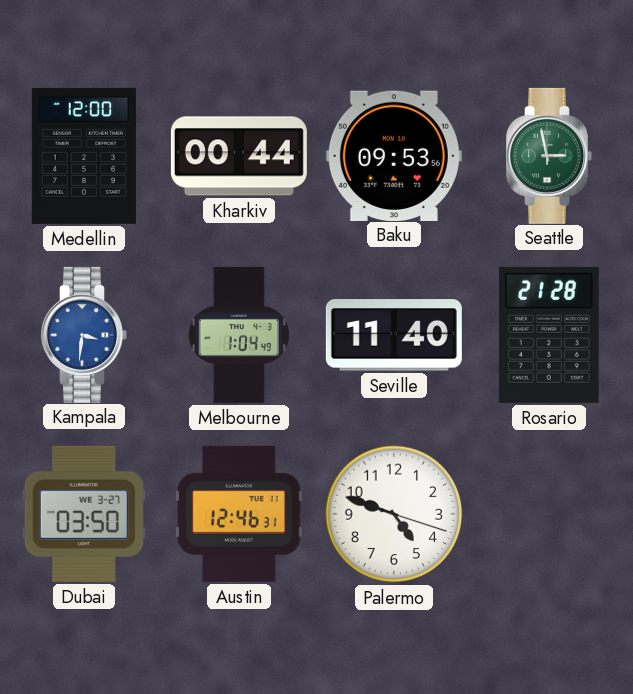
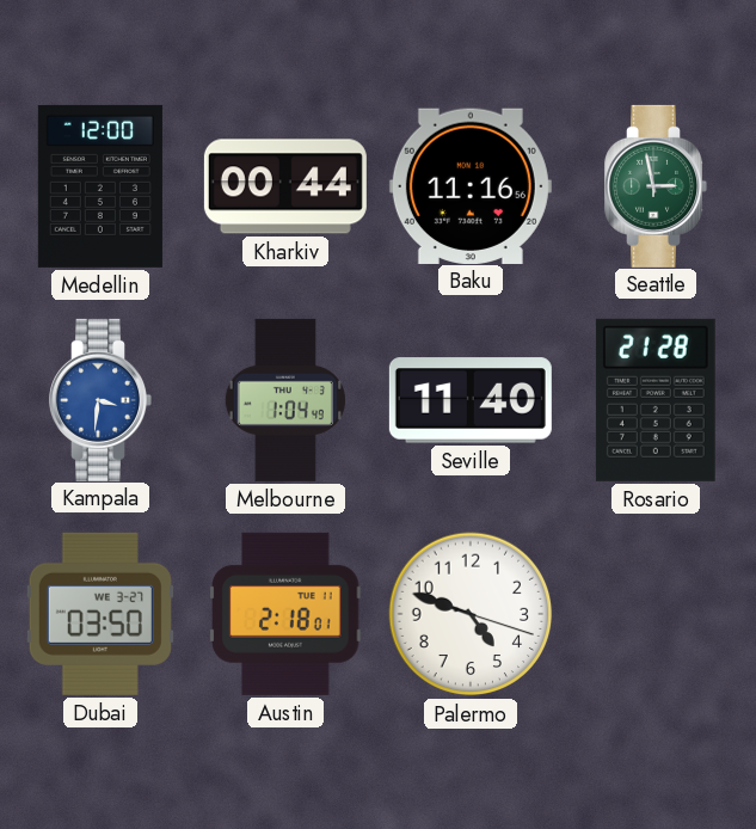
Baku: 09:53 -> 11:16 (471, 185)
Austin: 12:46 -> 2:18 (285, 614)
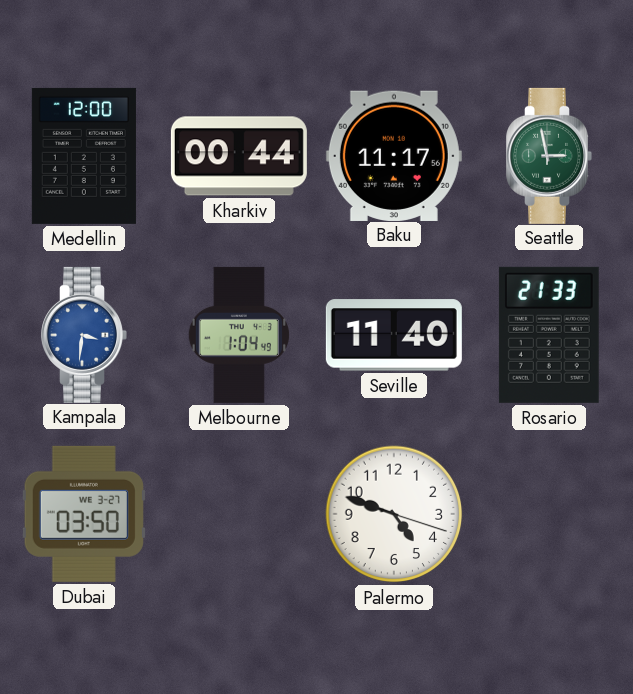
Baku: 11:16 -> 11:17 (394, 155)
Rosario: 21:28 -> 21:33 (549, 335)
Austin: 2:18 -> none (285, 614)
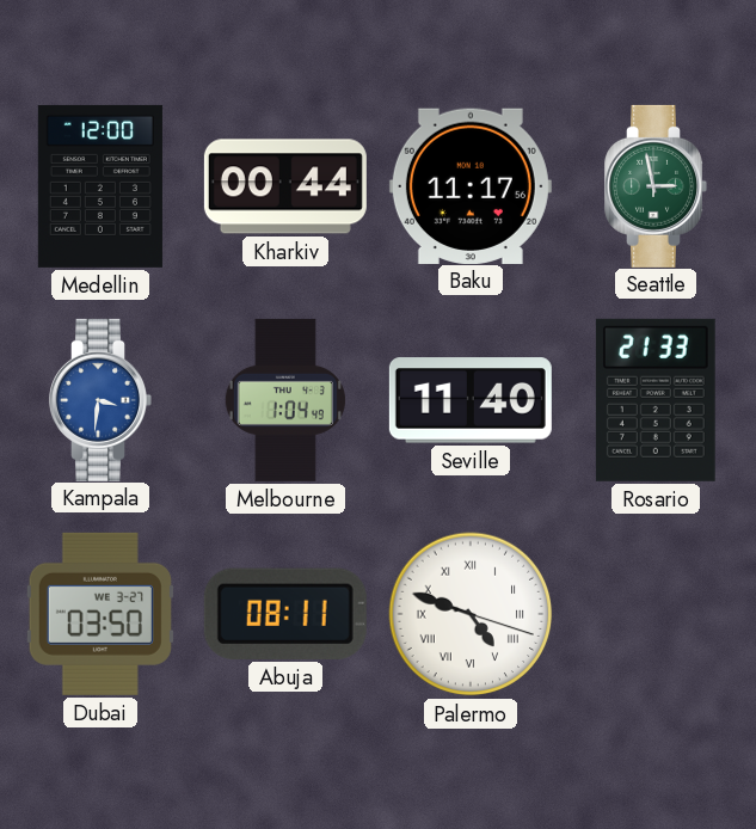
Abuja: none -> 08:11 (285, 614)
Palermo numerals: Arabic -> Roman (471, 614)
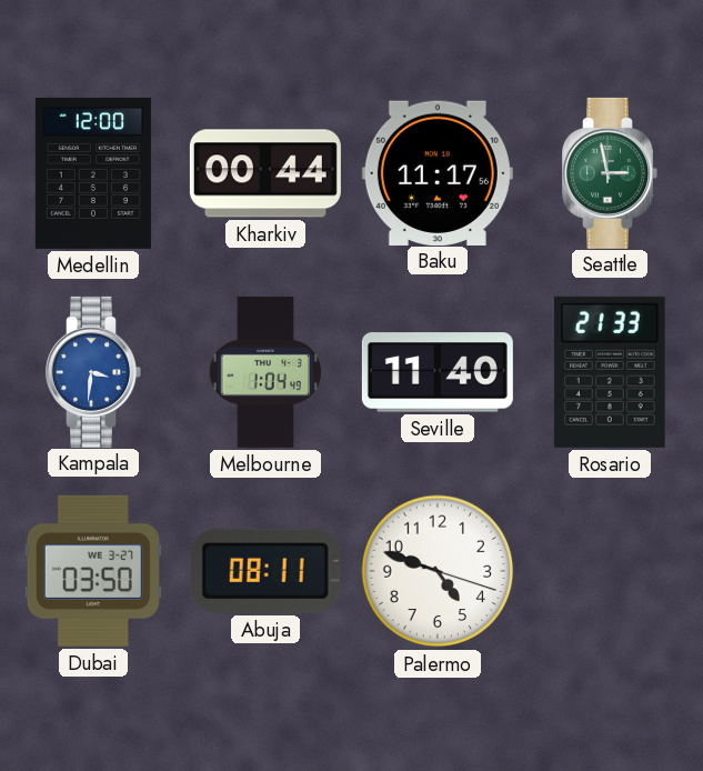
Palermo numerals: Roman -> Arabic (438, 571)
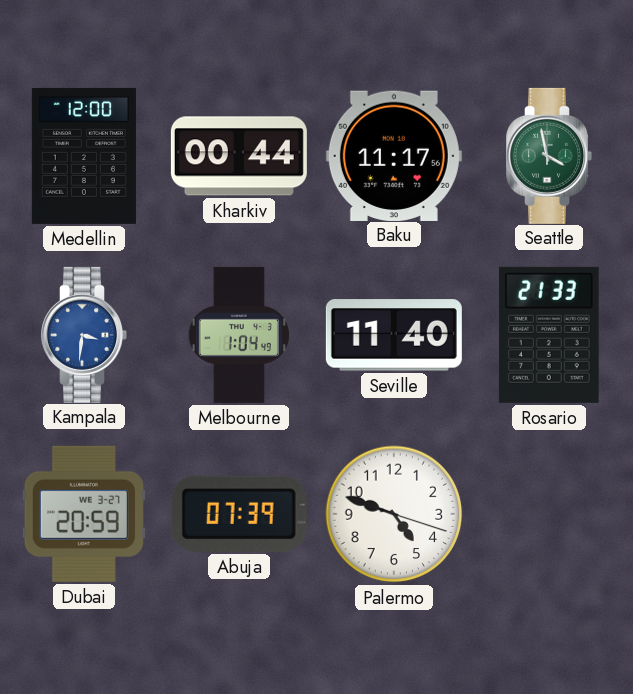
Seattle: 2:58 -> 3:58 (549, 156)
Dubai: 03:50 -> 20:59 (84, 514)
Abuja: 08:11 -> 07:39 (239, 514)
